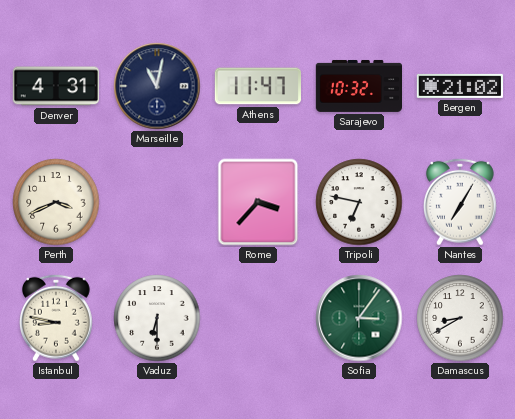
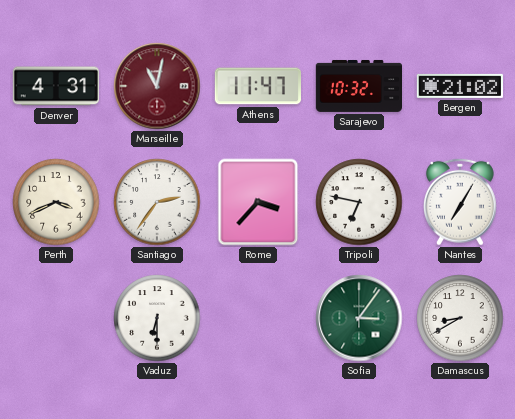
Marseille dial: navy -> burgundy (157, 86)
Santiago: none -> 2:36 (157, 202)
Istanbul: 8:47 -> none (56, 318)
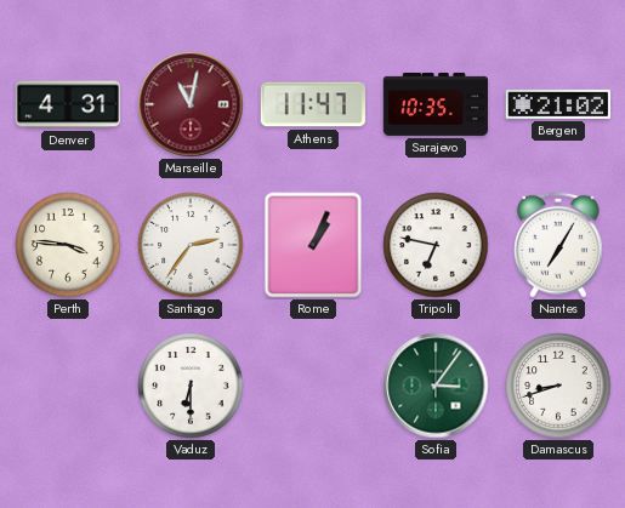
Sarajevo: 10:32 -> 10:35 (434, 104)
Perth: 3:41 -> 3:46 (68, 245)
Rome: 3:37 -> 1:04 (313, 245)
Damascus: 8:40 -> 8:42 (558, 386)
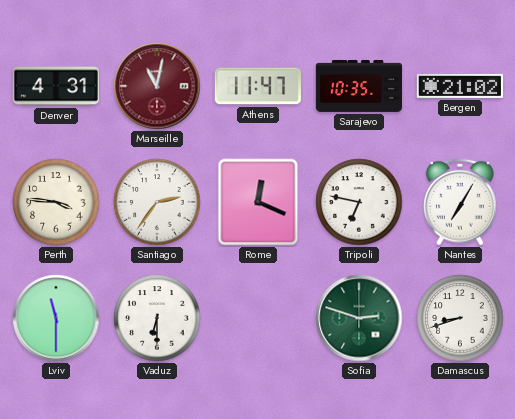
Rome: 1:04 -> 12:19 (258, 202)
Lviv: none -> 11:30 (56, 318)
Sofia: 3:06 -> 2:48 (359, 318)
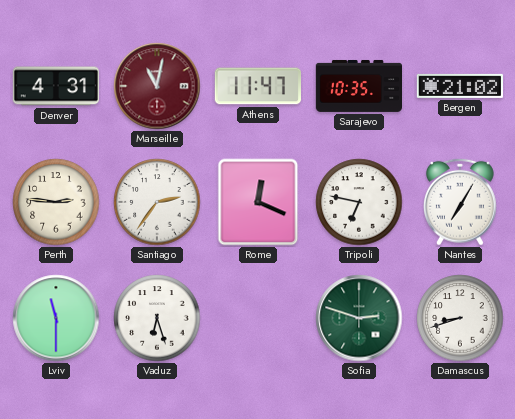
Perth: 3:46 -> 2:46 (56, 202)
Vaduz: 6:30 -> 6:27 (157, 318)
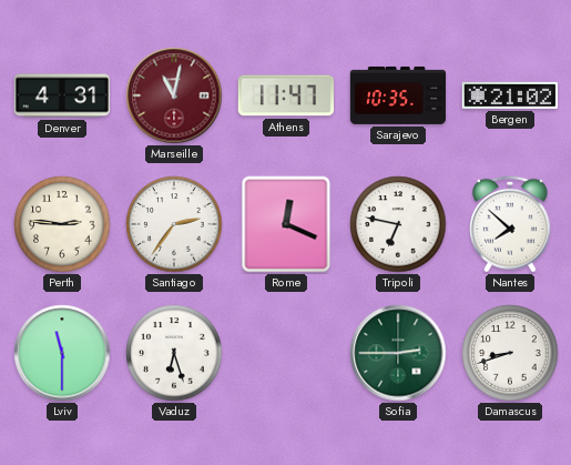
Nantes: 7:05 -> 7:52 (510, 224)
Sofia: 2:48 -> 2:45 (398, 353)
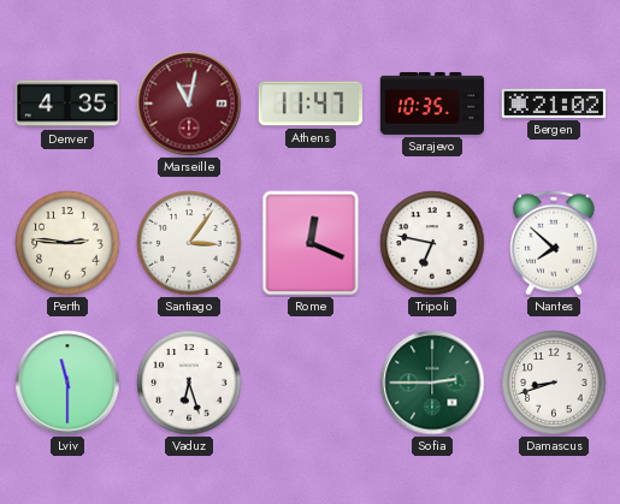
Denver: 4:31 -> 4:35 (67, 103)
Santiago: 2:36 -> 3:06 (189, 243)
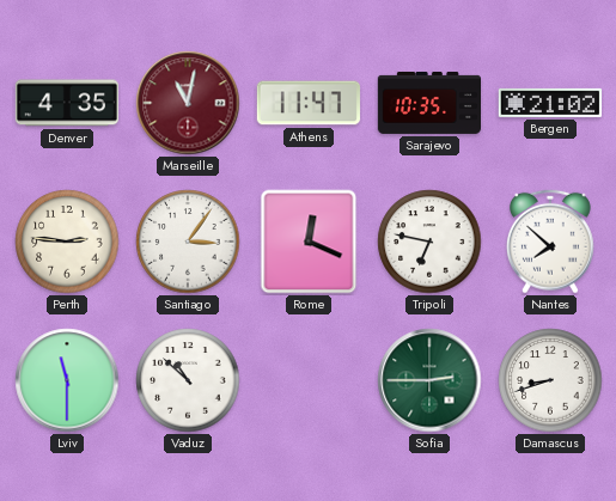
Vaduz: 6:27 -> 10:52 (188, 380)
